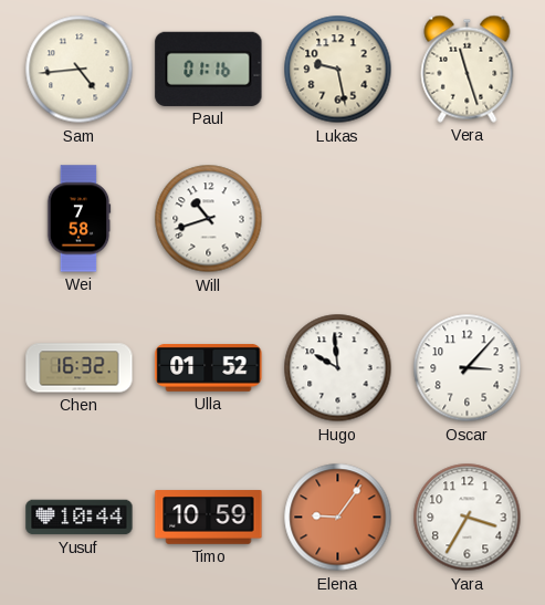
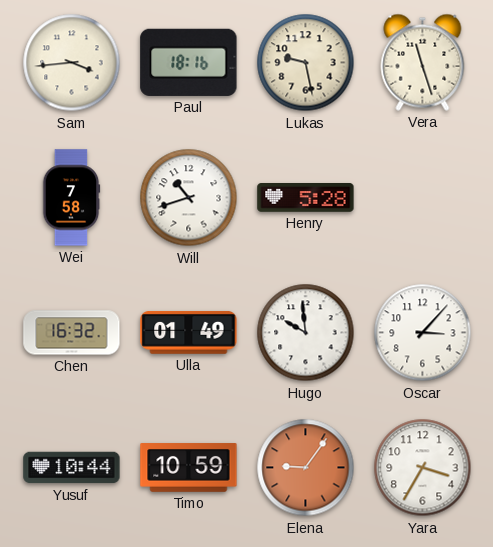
Sam: 4:44 -> 3:44 (72, 63)
Paul: 01:16 -> 18:16 (189, 62)
Henry: none -> 5:28 (306, 198)
Ulla: 01:52 -> 01:49 (189, 333)
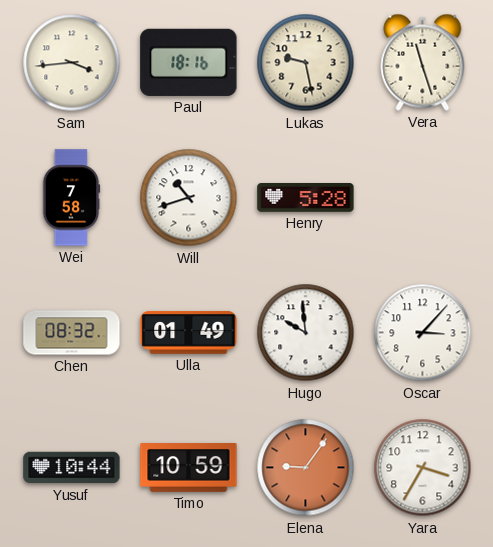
Chen: 16:32 -> 08:32 (72, 333)
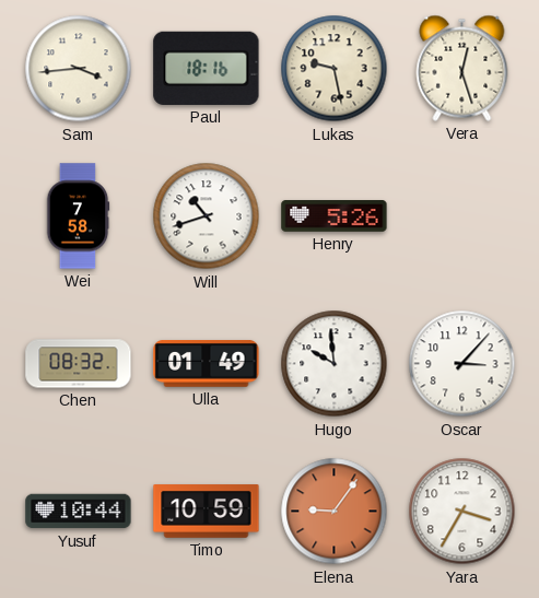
Vera: 11:27 -> 12:27 (462, 68)
Henry: 5:28 -> 5:26 (335, 216)
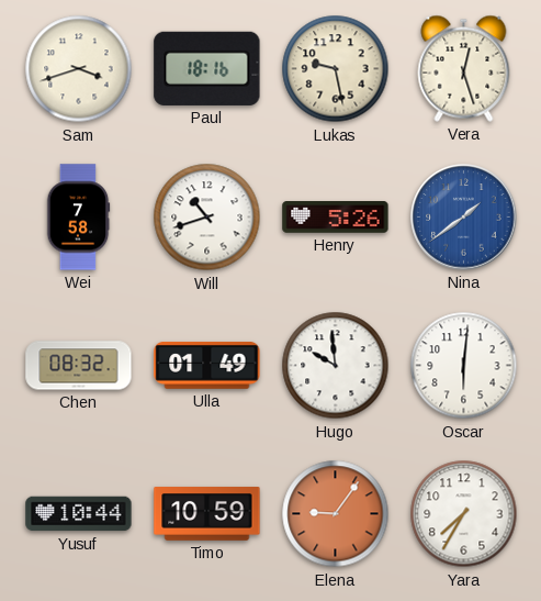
Sam: 3:44 -> 3:42 (79, 69)
Nina: none -> 1:39 (464, 218)
Oscar: 3:07 -> 6:01 (464, 366)
Yara: 3:35 -> 7:35 (464, 514)
